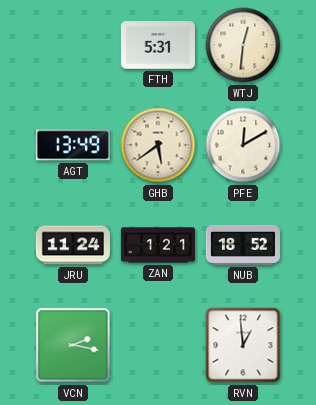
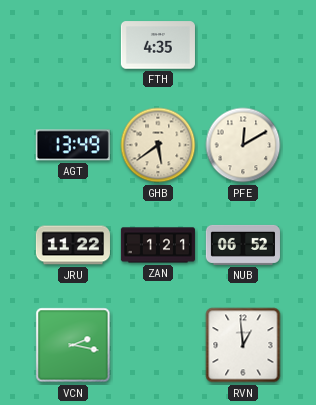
FTH: 5:31 -> 4:35 (158, 45)
WTJ: 12:31 -> none (243, 45)
JRU: 11:24 -> 11:22 (73, 245)
NUB: 18:52 -> 06:52 (243, 245)
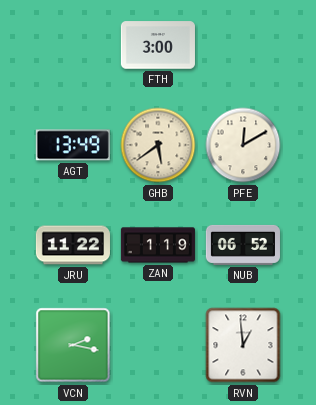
FTH: 4:35 -> 3:00 (158, 45)
ZAN: 1:21 -> 1:19 (158, 245)
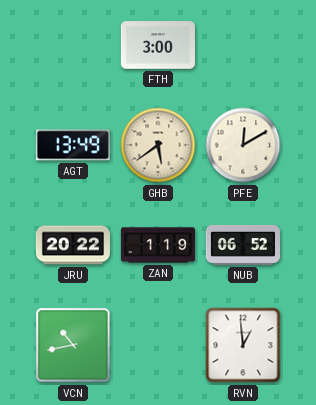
JRU: 11:22 -> 20:22 (73, 245)
VCN: 2:17 -> 10:43 (73, 345)
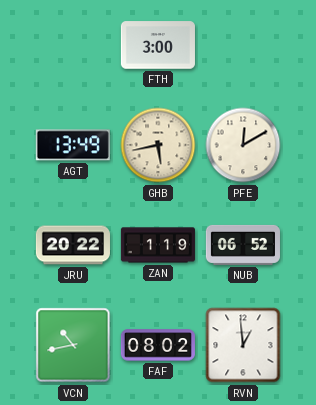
GHB: 5:39 -> 5:43 (158, 145)
FAF: none -> 08:02 (158, 345)
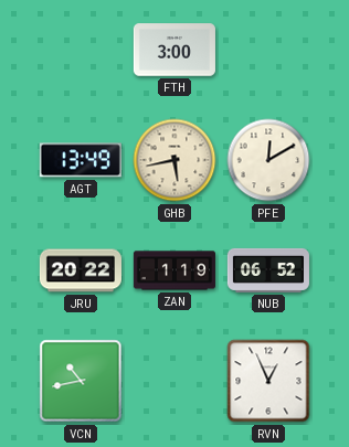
FAF: 08:02 -> none (158, 345)
RVN: 12:59 -> 12:56 (268, 381)
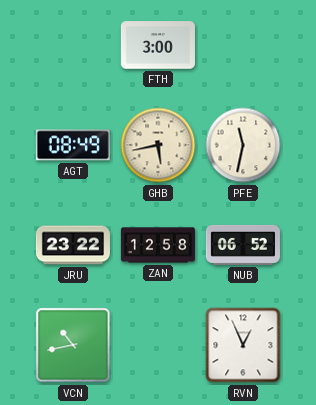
AGT: 13:49 -> 08:49 (73, 145)
PFE: 12:10 -> 11:32 (243, 145)
JRU: 20:22 -> 23:22 (73, 245)
ZAN: 1:19 -> 12:58 (158, 245)
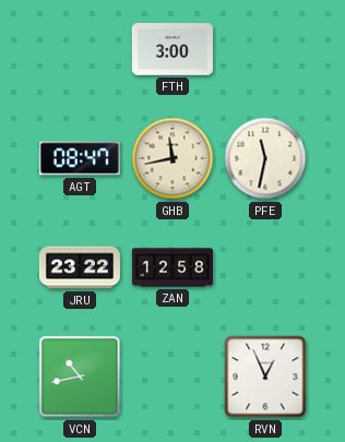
AGT: 08:49 -> 08:47 (80, 158)
GHB: 5:43 -> 11:43 (172, 158)
NUB: 06:52 -> none (243, 245)
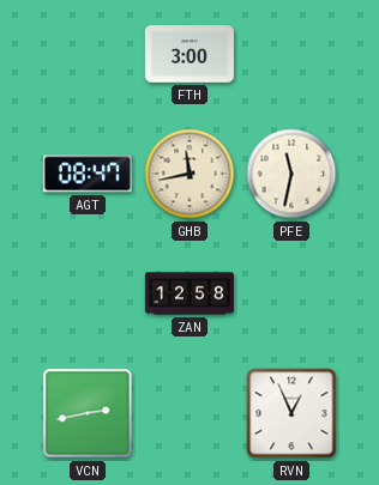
JRU: 23:22 -> none (80, 267)
VCN: 10:43 -> 2:43 (88, 413)
